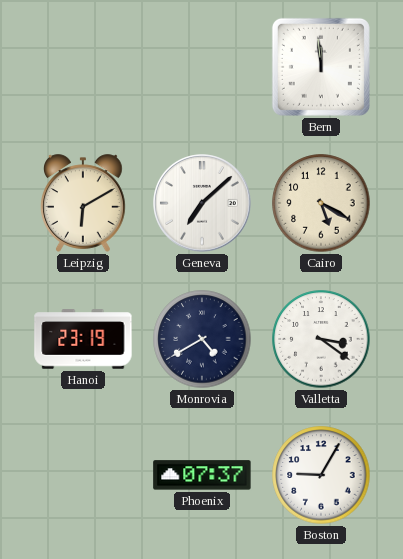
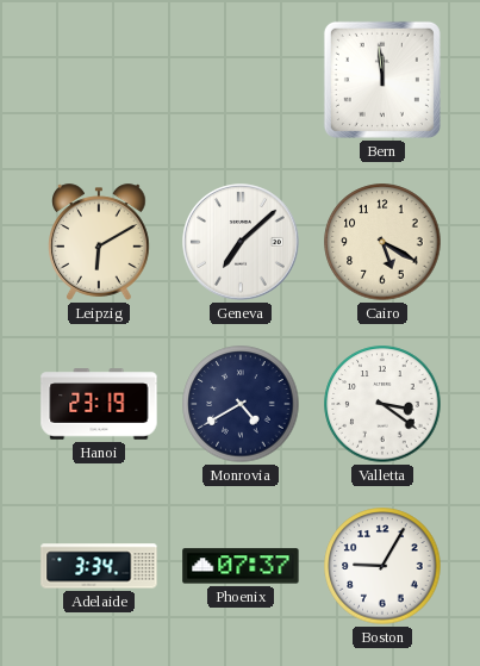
Adelaide: none -> 3:34 (99, 566)
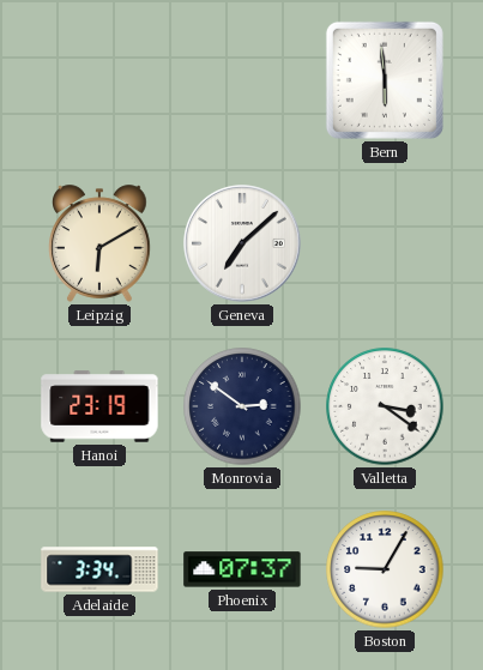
Bern: 11:59 -> 5:59 (385, 80)
Cairo: 5:20 -> none (382, 242)
Monrovia: 4:40 -> 2:51 (242, 406)
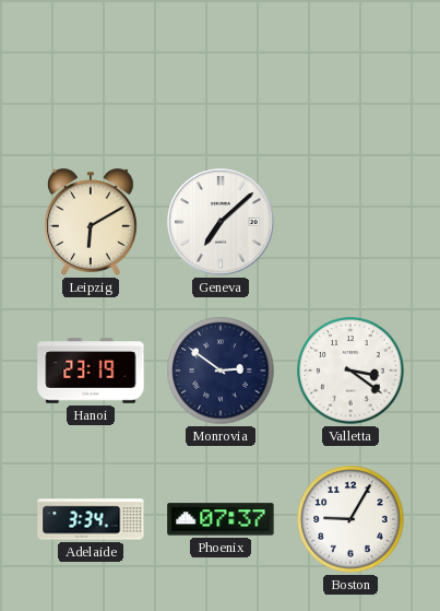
Bern: 5:59 -> none (385, 80)
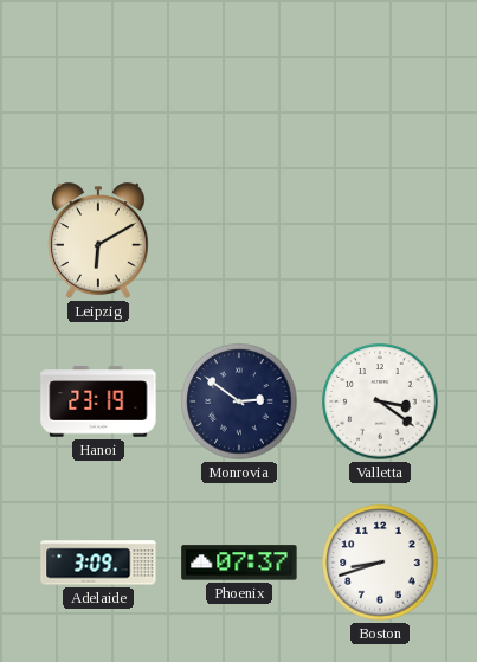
Geneva: 7:08 -> none (221, 222)
Adelaide: 3:34 -> 3:09 (98, 563)
Boston: 9:05 -> 8:42 (380, 563)
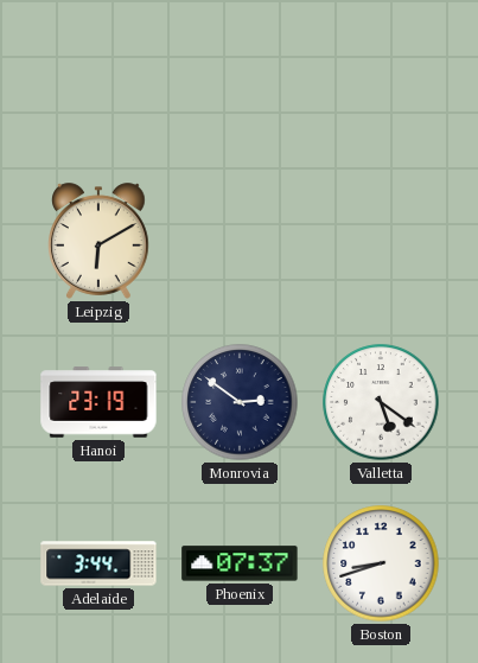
Valletta: 3:21 -> 5:21 (381, 402)
Adelaide: 3:09 -> 3:44 (98, 563)
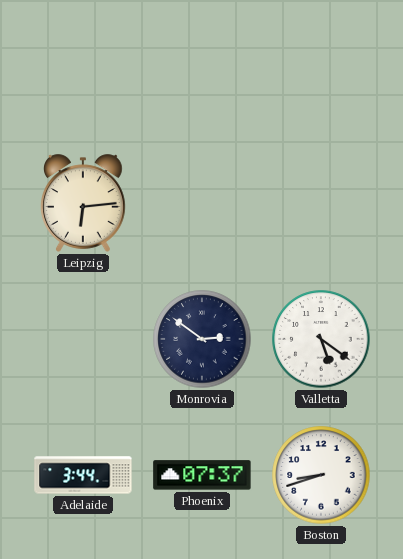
Leipzig: 6:10 -> 6:14 (84, 203)
Hanoi: 23:19 -> none (98, 402)
